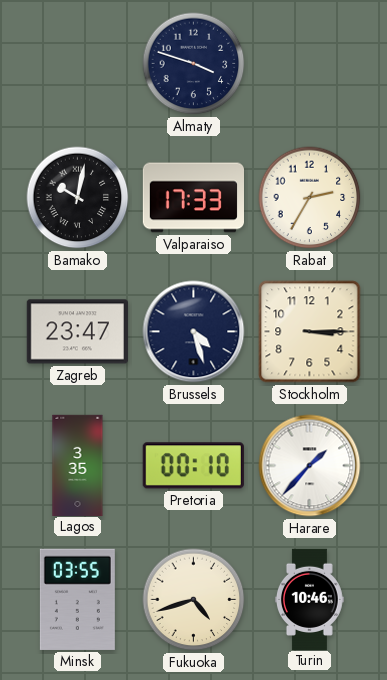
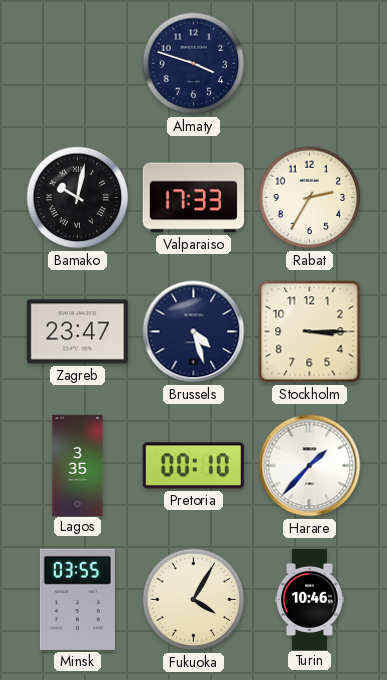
Fukuoka: 4:42 -> 4:05 (194, 600)
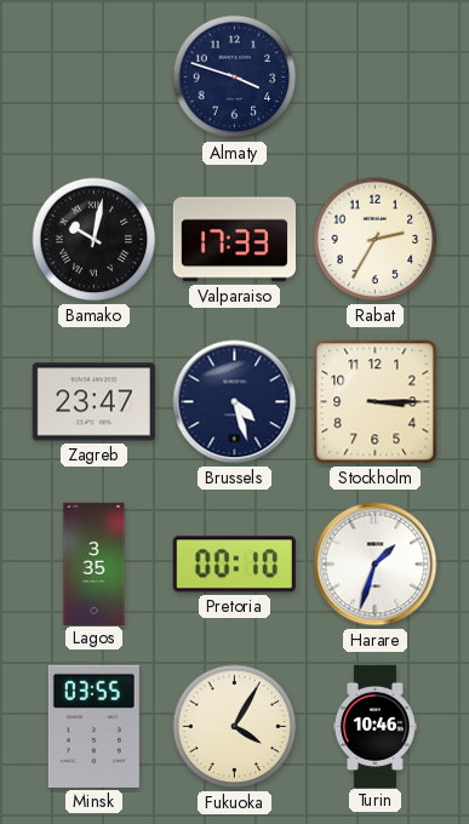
Harare: 1:37 -> 1:33 (376, 565)
